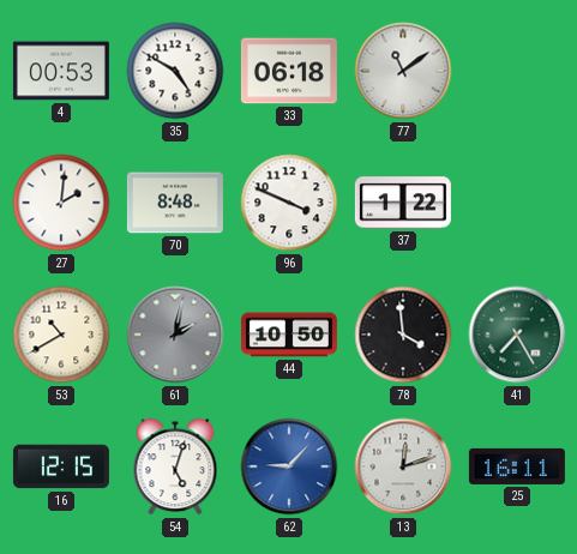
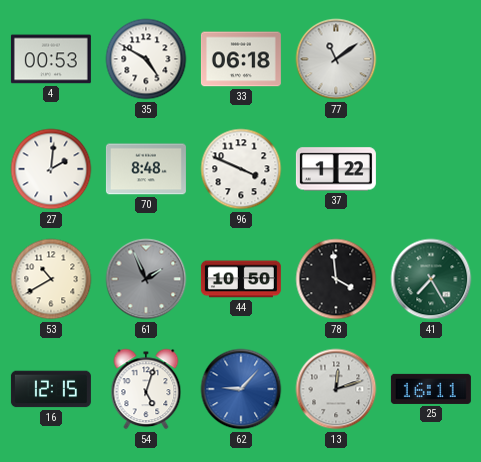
61: 2:02 -> 1:56 (146, 279)
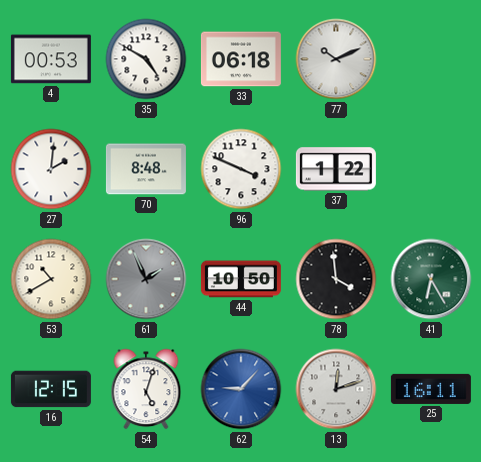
77: 11:09 -> 10:11 (336, 59)
41: 7:25 -> 6:25 (431, 279)
